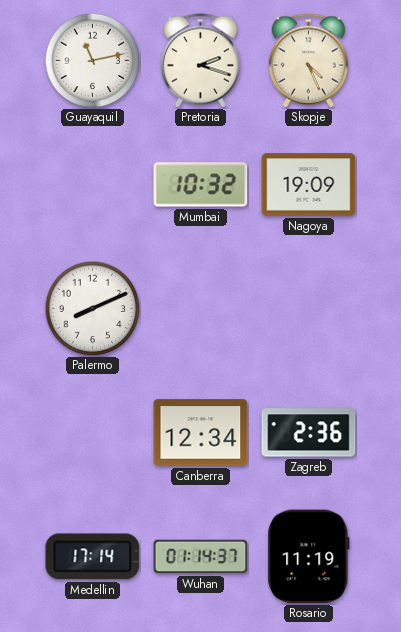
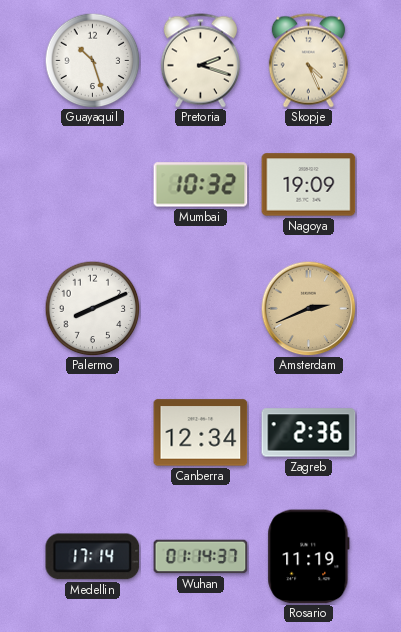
Guayaquil: 11:13 -> 10:27 (92, 60)
Amsterdam: none -> 2:41 (308, 308)
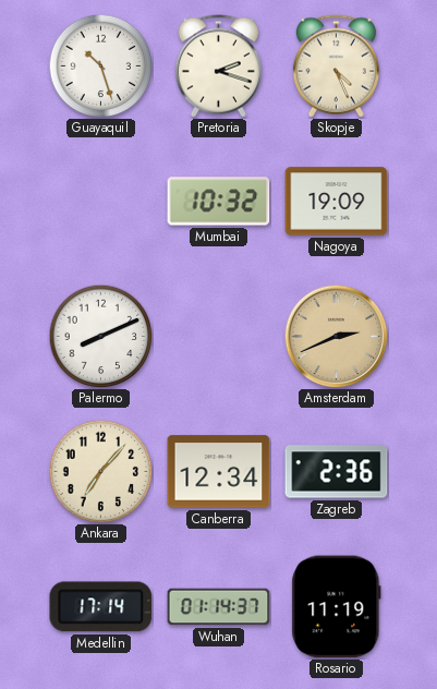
Ankara: none -> 7:07 (100, 471)
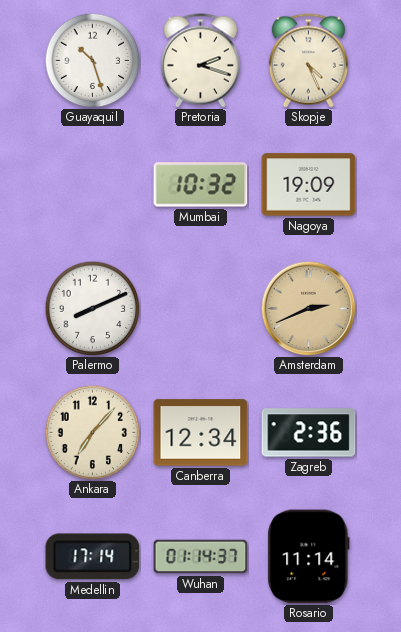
Rosario: 11:19 -> 11:14 (309, 557)
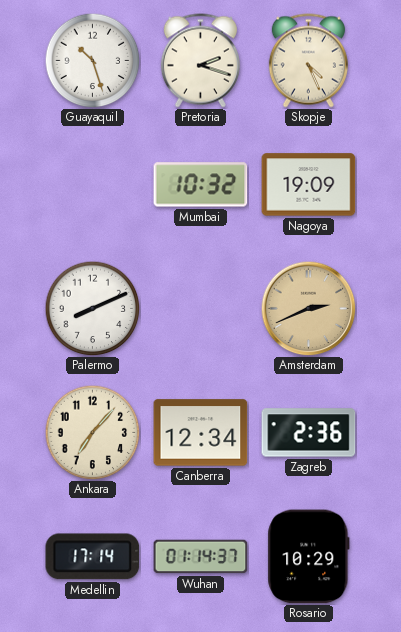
Rosario: 11:14 -> 10:29 (309, 557)
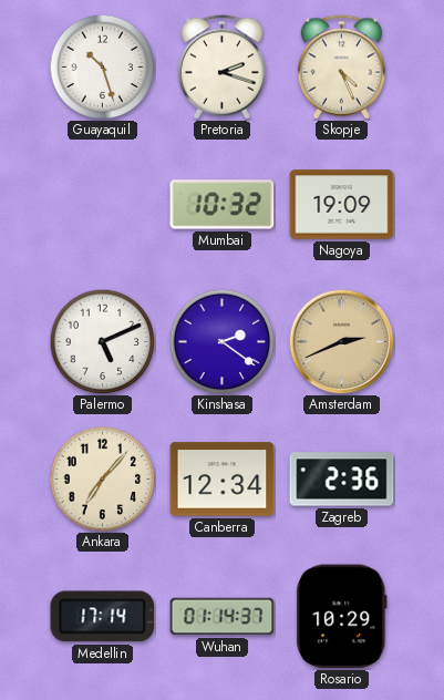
Palermo: 8:11 -> 5:11 (102, 341)
Kinshasa: none -> 2:21 (221, 341)
